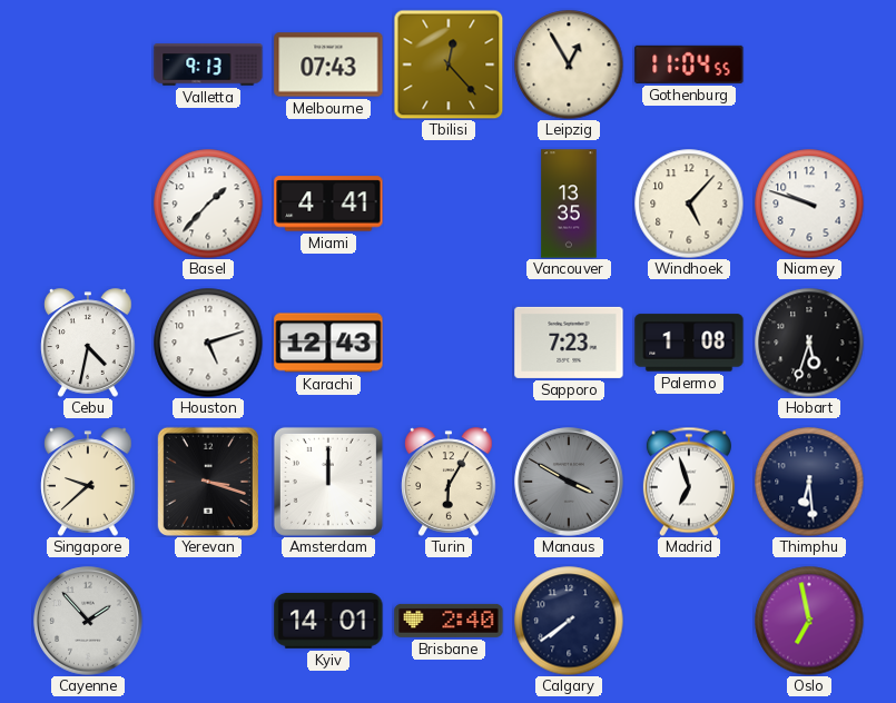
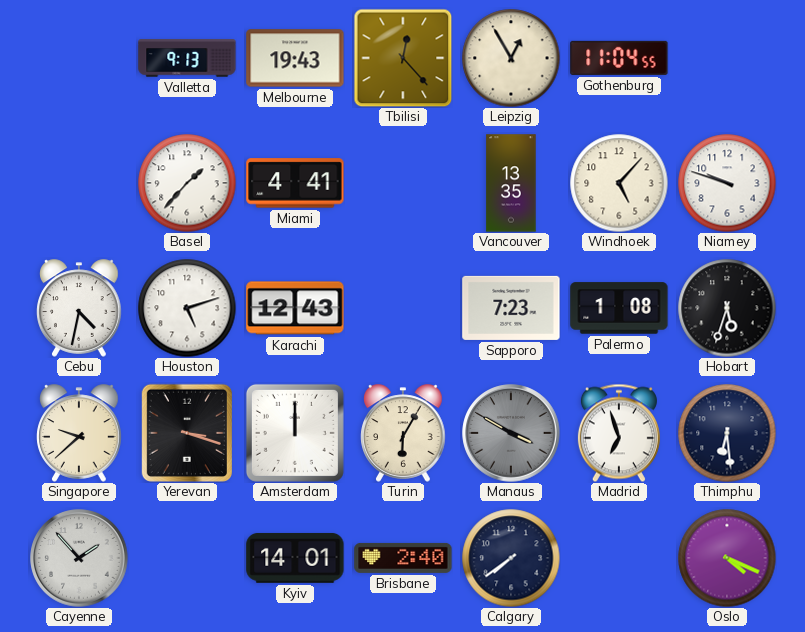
Melbourne: 07:43 -> 19:43 (295, 58)
Oslo: 6:58 -> 4:19 (727, 558)
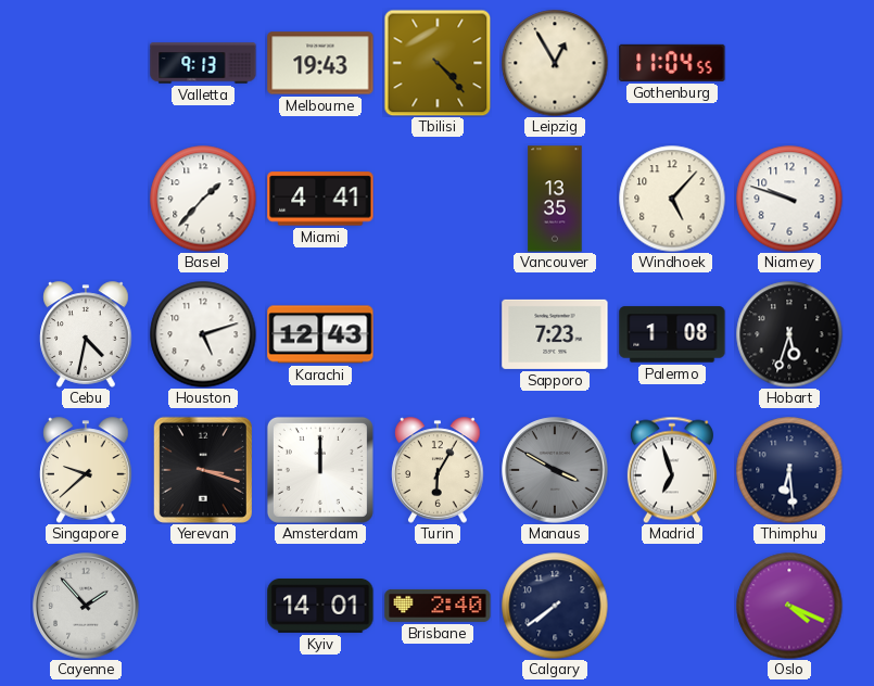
Tbilisi: 12:23 -> 4:23 (438, 63)
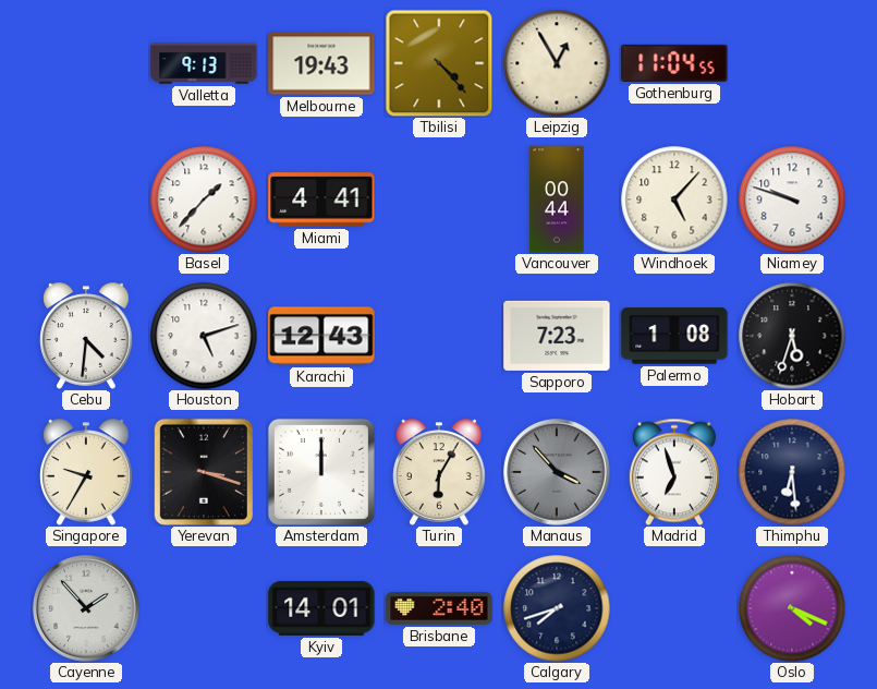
Vancouver: 13:35 -> 00:44 (557, 200)
Cebu: 4:32 -> 4:31 (86, 336)
Singapore: 9:38 -> 9:35 (86, 472)
Manaus: 3:50 -> 3:53 (557, 472)
Calgary: 7:39 -> 7:42 (557, 608)
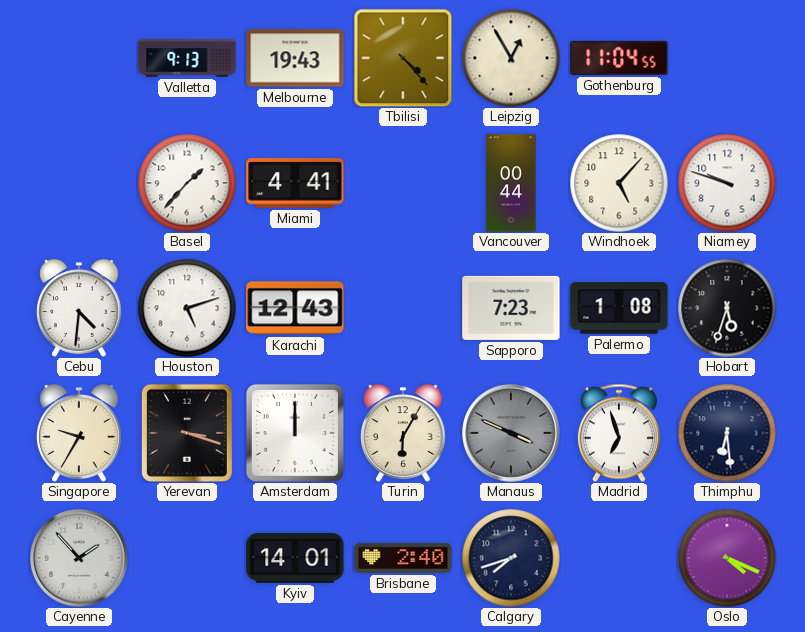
Manaus: 3:53 -> 3:49 (511, 433)
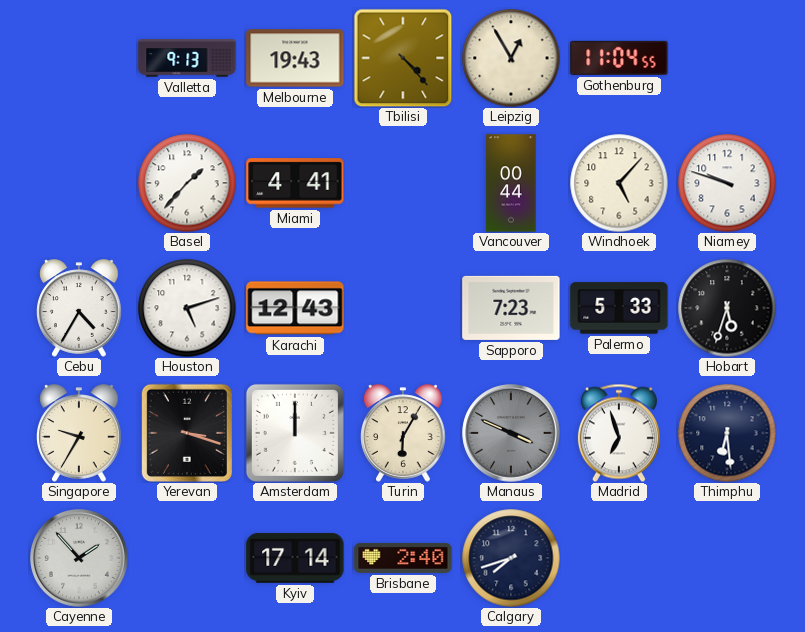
Cebu: 4:31 -> 4:35 (79, 308)
Palermo: 1:08 -> 5:33 (619, 308)
Kyiv: 14:01 -> 17:14 (295, 558)
Oslo: 4:19 -> none (727, 558)
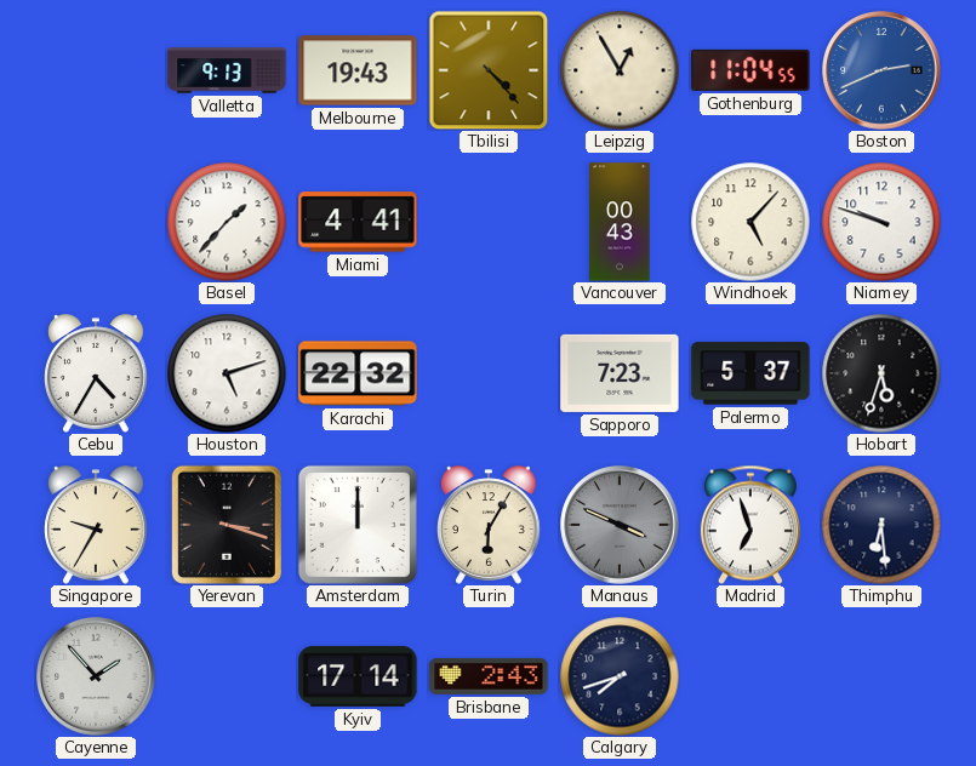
Boston: none -> 2:41 (881, 70)
Vancouver: 00:44 -> 00:43 (620, 222)
Karachi: 12:43 -> 22:32 (358, 373)
Palermo: 5:33 -> 5:37 (750, 373)
Brisbane: 2:40 -> 2:43 (489, 676)
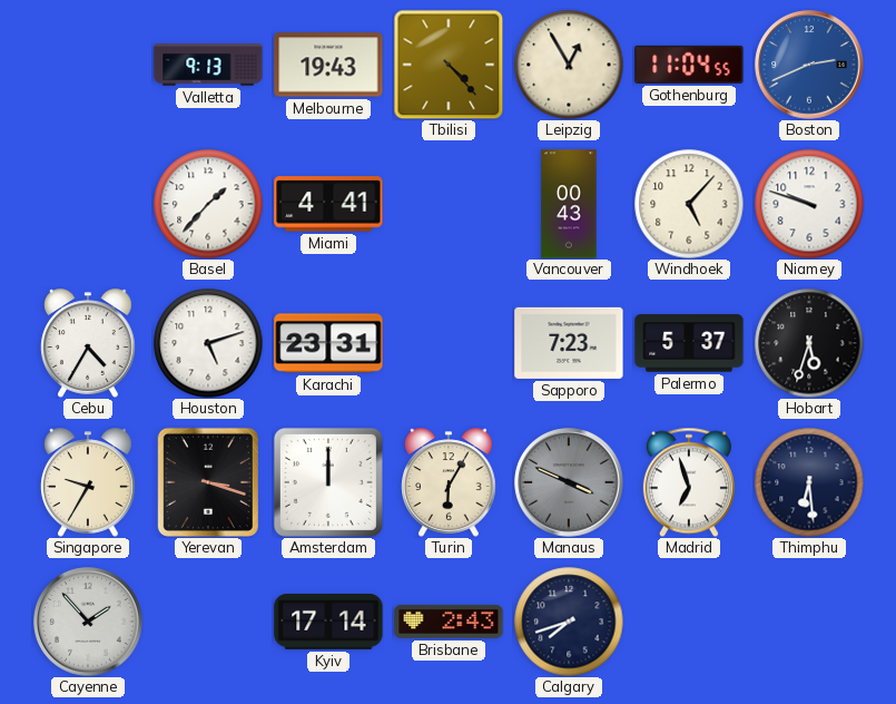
Karachi: 22:32 -> 23:31 (328, 343)
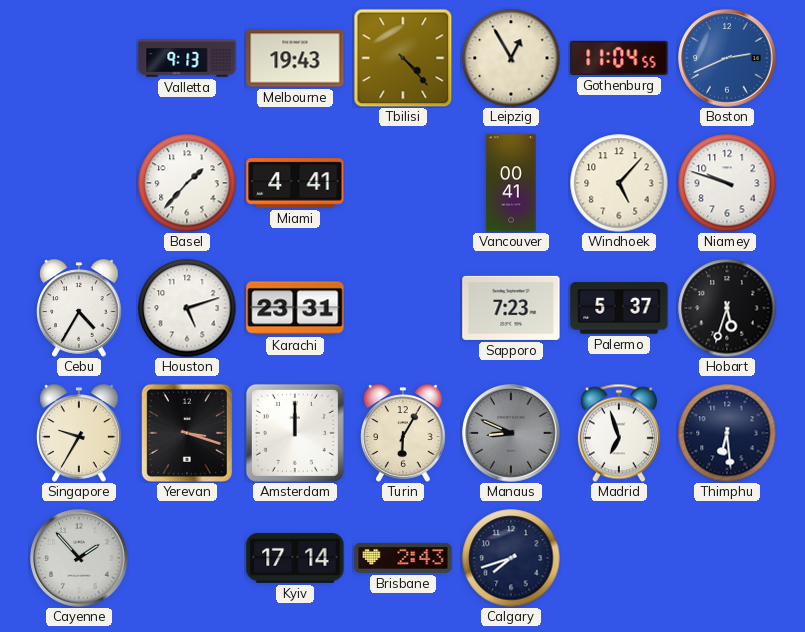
Vancouver: 00:43 -> 00:41 (511, 183)
Manaus: 3:49 -> 8:49 (511, 433)
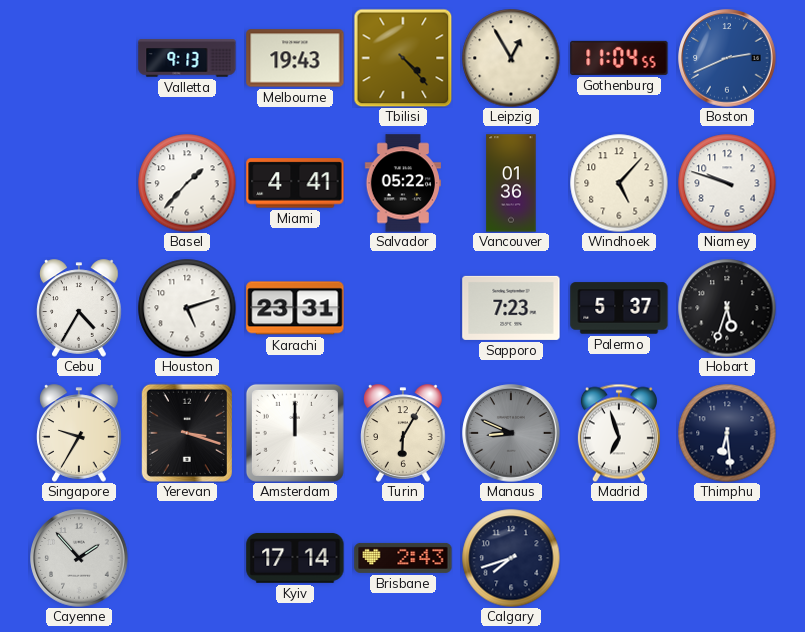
Salvador: none -> 05:22 (402, 183)
Vancouver: 00:41 -> 01:36 (511, 183)
